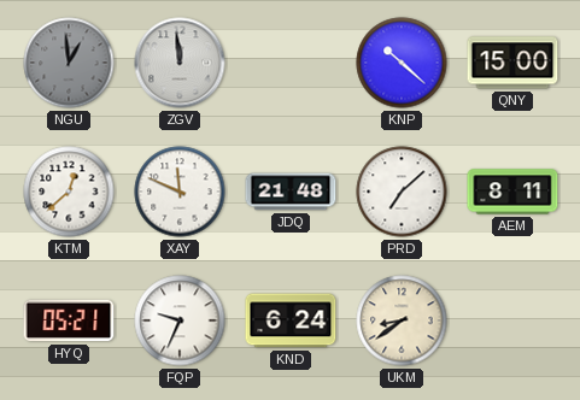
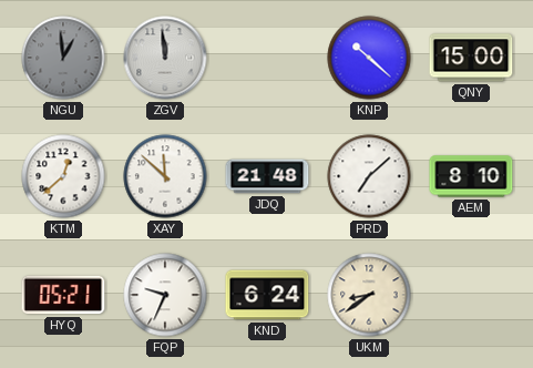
XAY: 11:49 -> 11:52 (165, 176)
AEM: 8:11 -> 8:10 (471, 176)
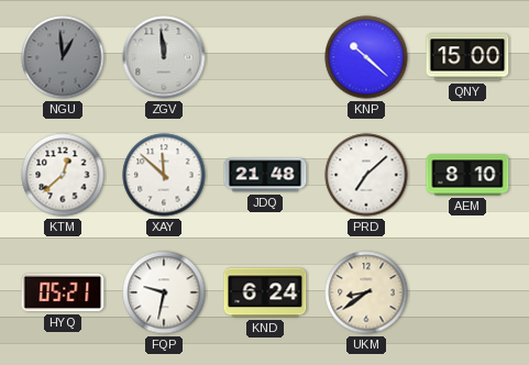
FQP: 9:34 -> 9:32 (164, 292)
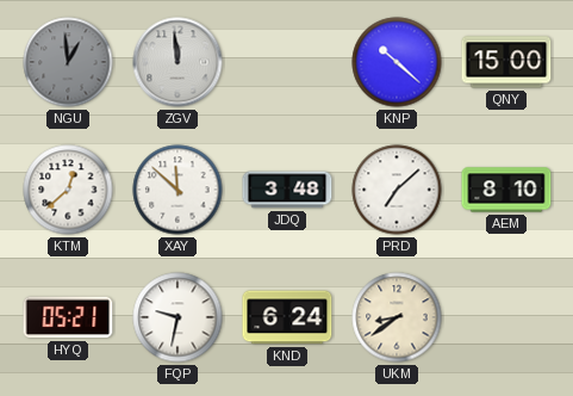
JDQ: 21:48 -> 3:48 (287, 190)
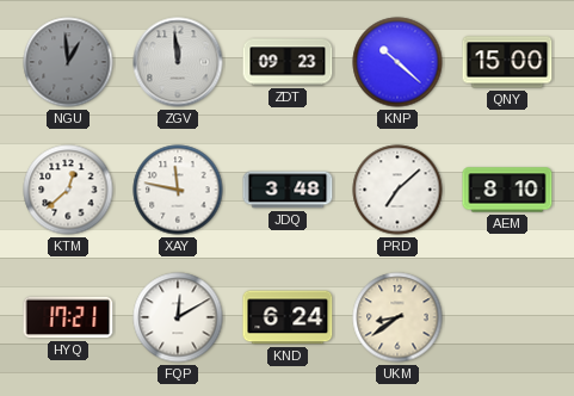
ZDT: none -> 09:23 (288, 62)
XAY: 11:52 -> 11:47 (178, 190)
HYQ: 05:21 -> 17:21 (68, 317)
FQP: 9:32 -> 12:10 (178, 317)
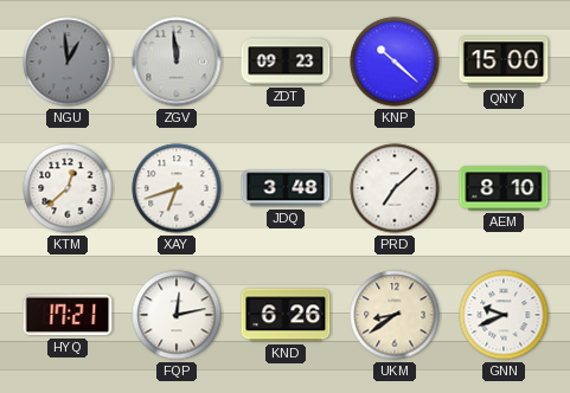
XAY: 11:47 -> 6:42 (177, 188)
FQP: 12:10 -> 12:13 (177, 315)
KND: 6:24 -> 6:26 (286, 315)
GNN: none -> 9:41 (504, 315)
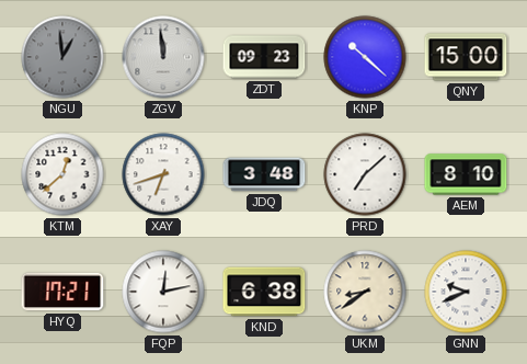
KND: 6:26 -> 6:38 (264, 292)
